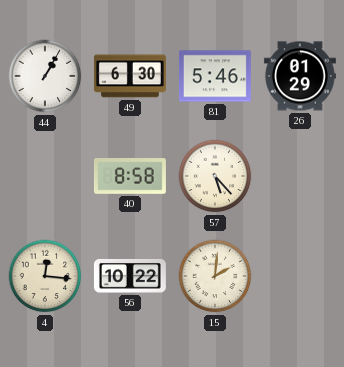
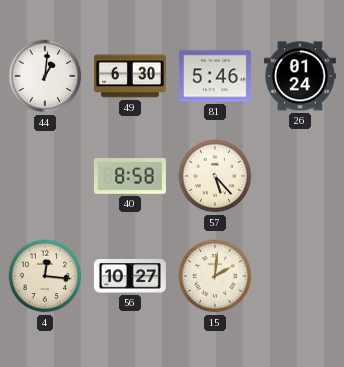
44: 1:05 -> 1:01 (45, 76)
26: 01:29 -> 01:24 (300, 76)
56: 10:22 -> 10:27 (130, 276)
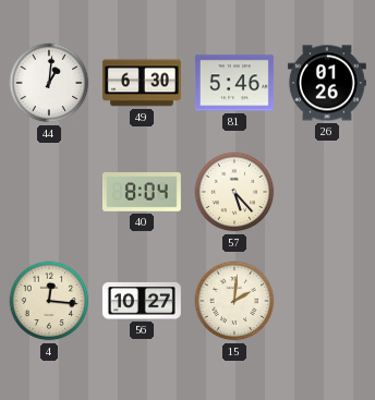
26: 01:24 -> 01:26 (327, 83)
40: 8:58 -> 8:04 (142, 192)
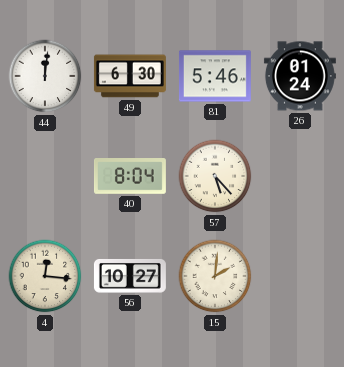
44: 1:01 -> 12:01 (45, 76)
26: 01:26 -> 01:24 (300, 76)
